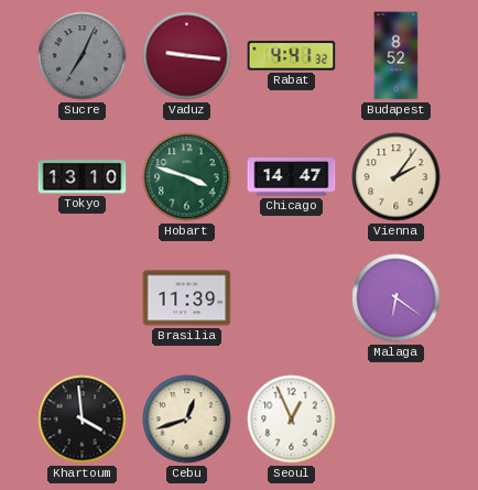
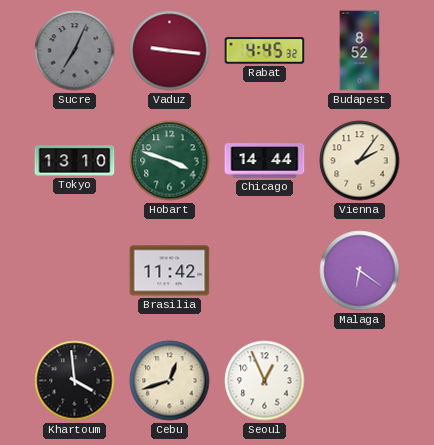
Rabat: 4:41 -> 4:45 (265, 51)
Chicago: 14:47 -> 14:44 (265, 161)
Brasilia: 11:39 -> 11:42 (170, 271)
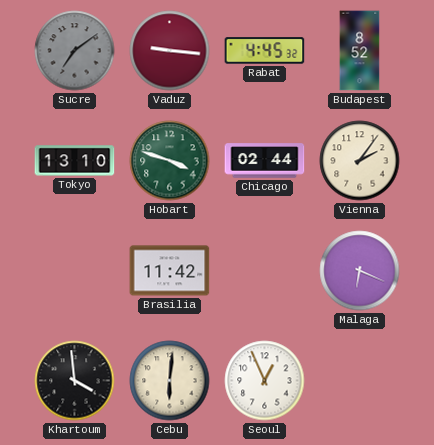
Sucre: 7:04 -> 7:09 (75, 51)
Chicago: 14:44 -> 02:44 (265, 161)
Malaga: 6:21 -> 6:19 (360, 271)
Cebu: 12:42 -> 6:01 (170, 381)
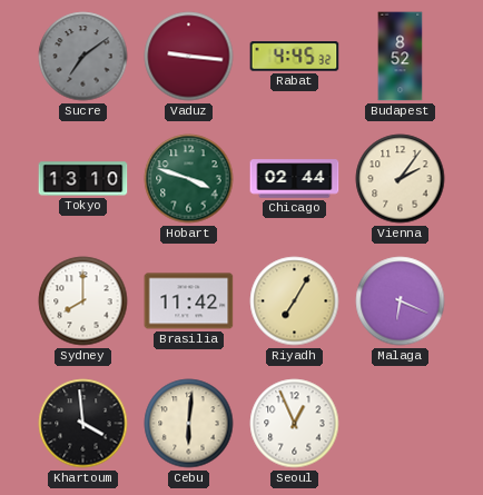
Sydney: none -> 8:00 (83, 301)
Riyadh: none -> 7:05 (295, 301)
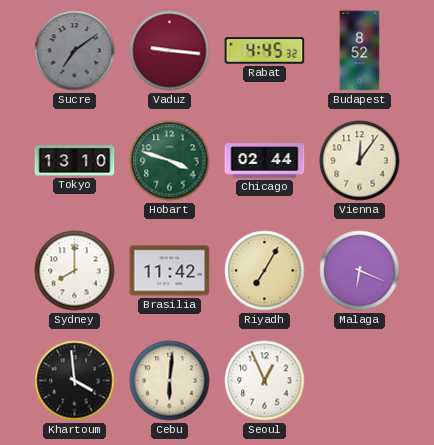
Vienna: 2:06 -> 12:06 (360, 161)
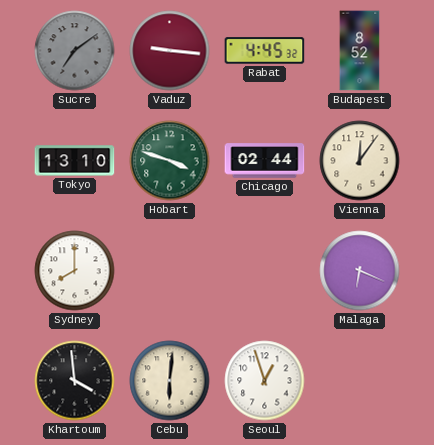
Brasilia: 11:42 -> none (170, 271)
Riyadh: 7:05 -> none (265, 271)
Seoul: 12:56 -> 12:57 (265, 381)
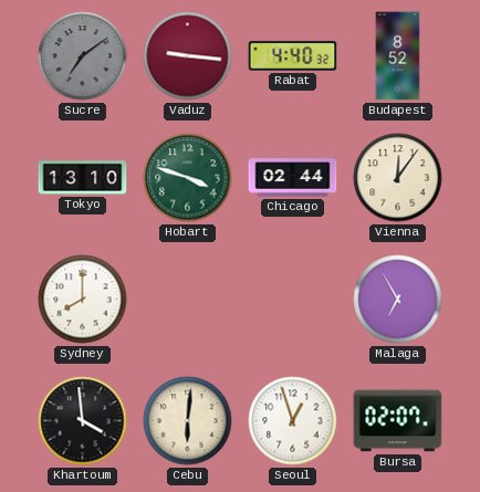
Rabat: 4:45 -> 4:40 (293, 56)
Malaga: 6:19 -> 6:55 (398, 300)
Bursa: none -> 02:07 (398, 421)
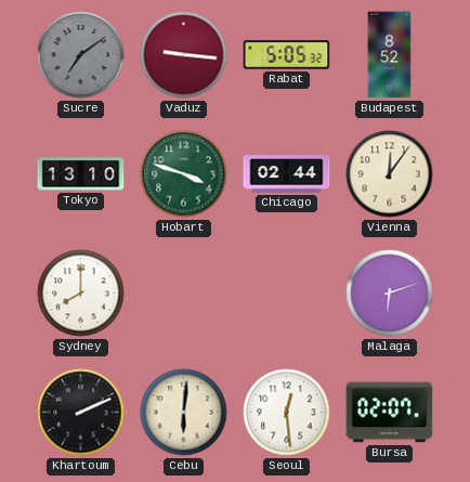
Rabat: 4:40 -> 5:05 (287, 55)
Malaga: 6:55 -> 6:12 (390, 294)
Khartoum: 3:59 -> 2:11 (81, 413)
Seoul: 12:57 -> 12:29 (287, 413)
